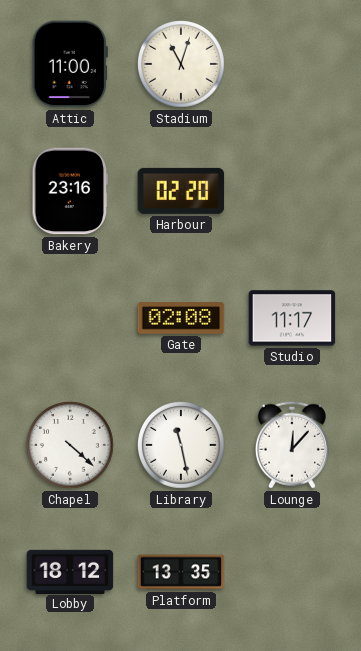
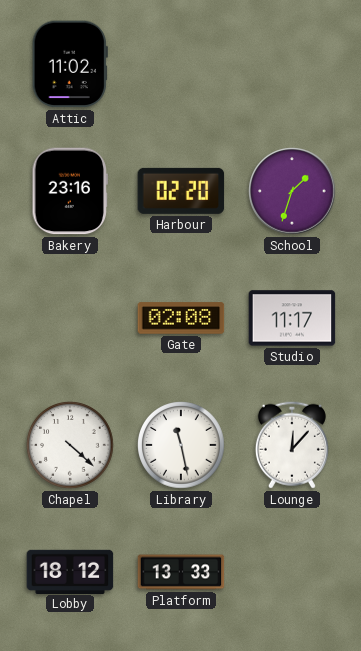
Attic: 11:00 -> 11:02 (70, 64)
Stadium: 11:03 -> none (182, 65)
School: none -> 1:33 (292, 191)
Platform: 13:35 -> 13:33 (181, 572)
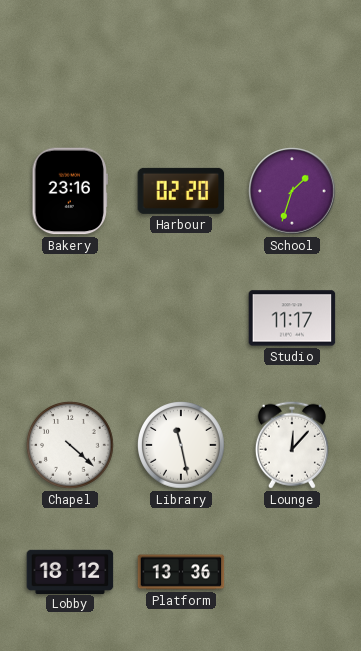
Attic: 11:02 -> none (70, 64)
Gate: 02:08 -> none (181, 318)
Platform: 13:33 -> 13:36 (181, 572)
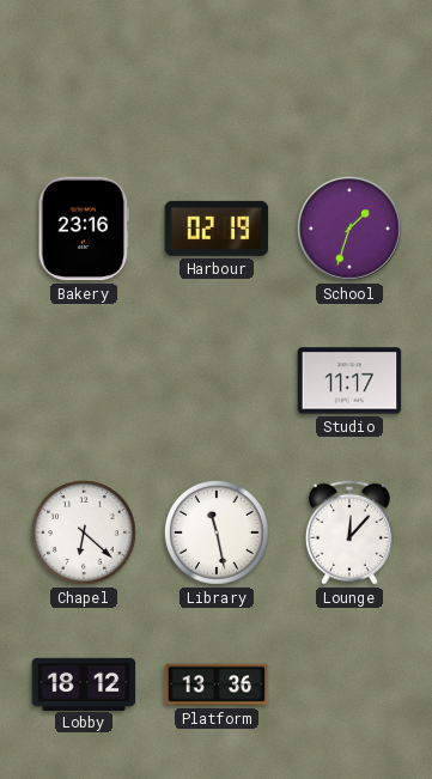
Harbour: 02:20 -> 02:19 (217, 229)
Chapel: 4:22 -> 6:22 (85, 534)
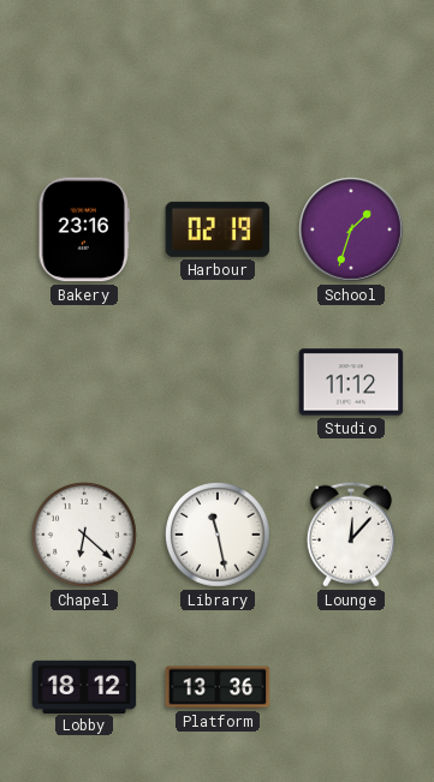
Studio: 11:17 -> 11:12 (351, 382)
